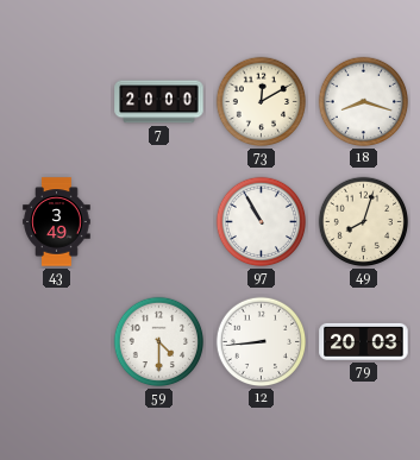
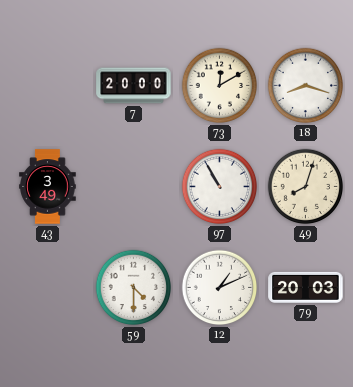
12: 8:44 -> 1:11 (220, 288)
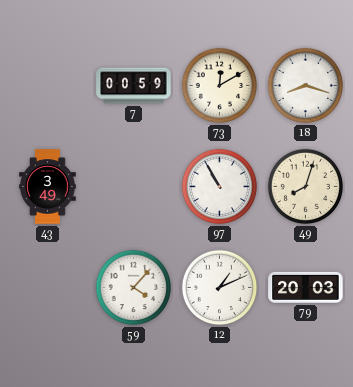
7: 20:00 -> 00:59 (134, 86)
59: 4:30 -> 4:07 (134, 288)
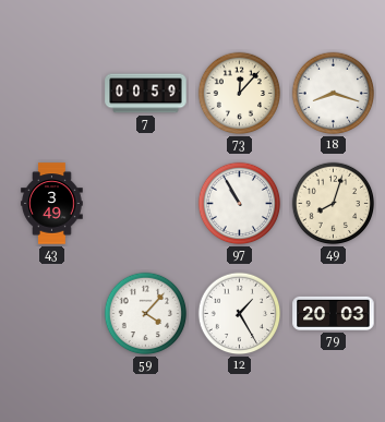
73: 12:10 -> 12:07 (240, 94)
12: 1:11 -> 1:25 (240, 314)
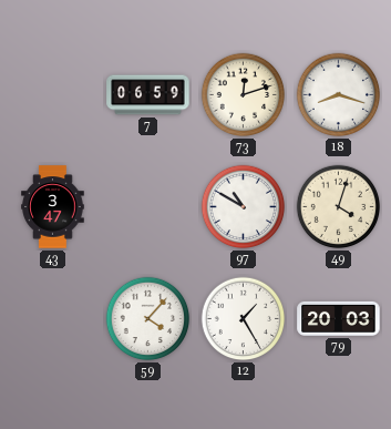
7: 00:59 -> 06:59 (148, 95)
73: 12:07 -> 12:12 (244, 95)
43: 3:49 -> 3:47 (53, 207)
97: 10:55 -> 10:50 (244, 207)
49: 8:03 -> 4:03 (339, 207)
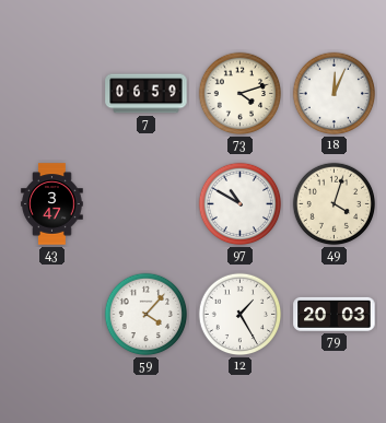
73: 12:12 -> 4:12 (241, 94)
18: 8:18 -> 12:04 (335, 94)
